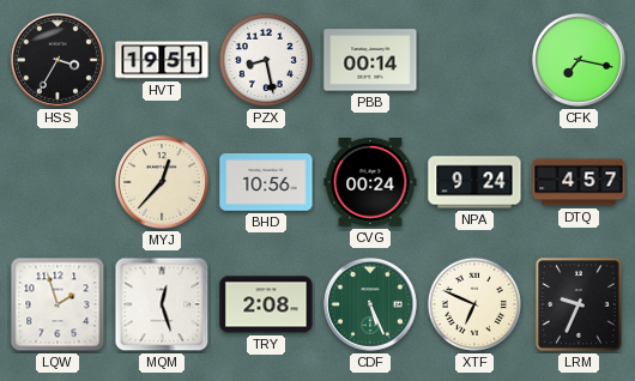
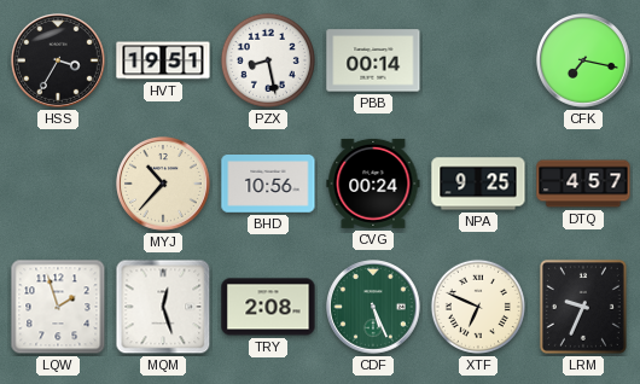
MYJ: 12:37 -> 10:37 (164, 185)
NPA: 9:24 -> 9:25 (478, 184)
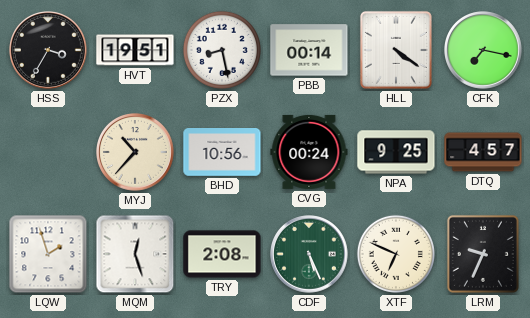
HLL: none -> 4:21 (396, 50)
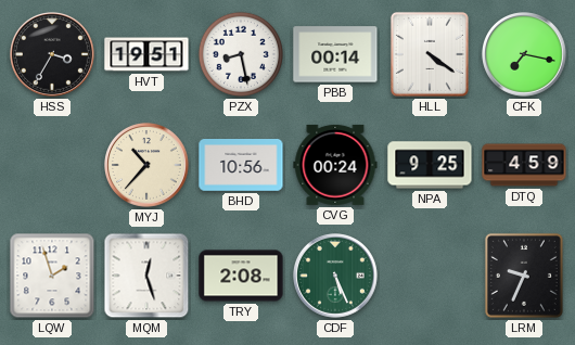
DTQ: 4:57 -> 4:59 (524, 165)
XTF: 6:49 -> none (396, 254)
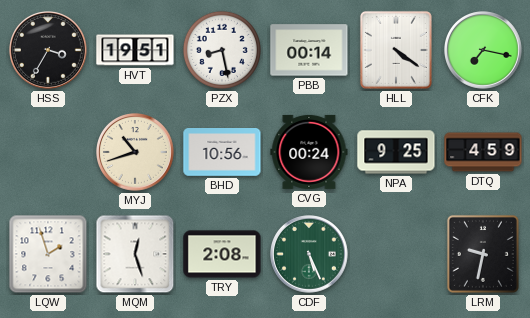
MYJ: 10:37 -> 10:42 (136, 153)
LRM: 9:34 -> 9:32 (483, 254)
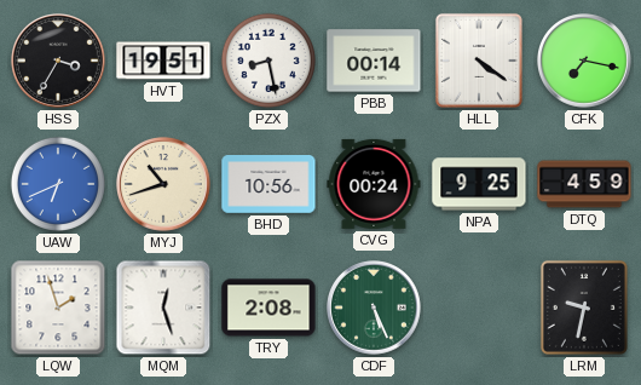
UAW: none -> 6:41 (58, 184)
